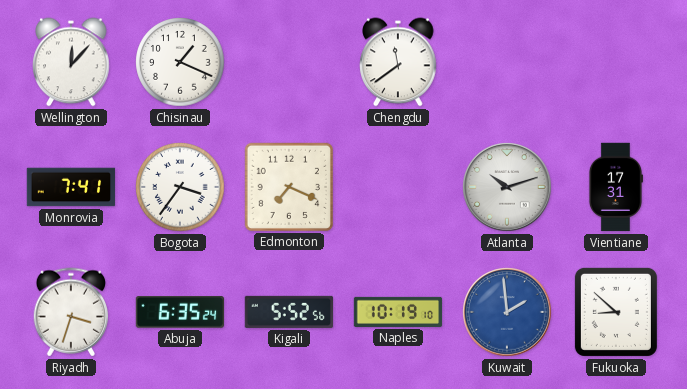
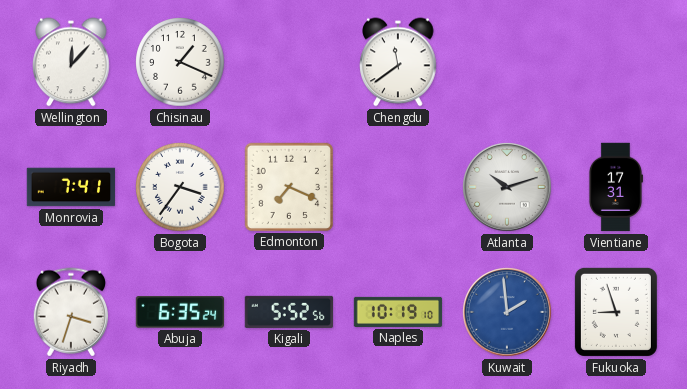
Fukuoka: 8:52 -> 8:57 (616, 312)
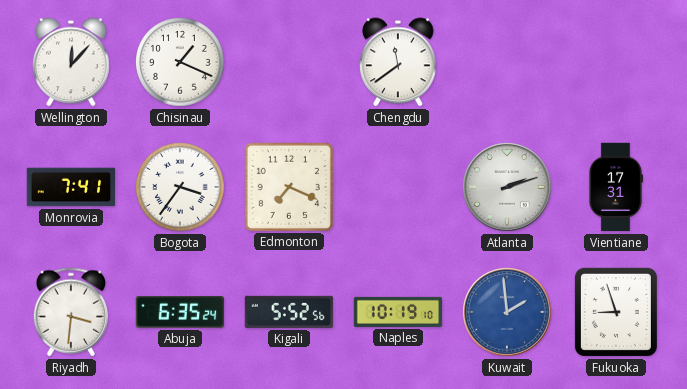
Atlanta: 10:12 -> 2:12 (507, 187)
Riyadh: 3:33 -> 3:31 (71, 312)
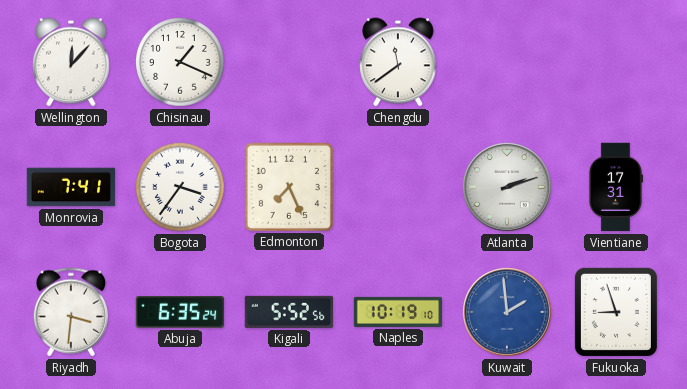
Edmonton: 7:19 -> 7:26 (288, 186)
